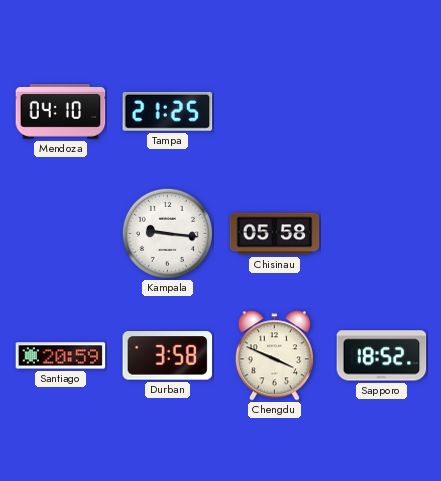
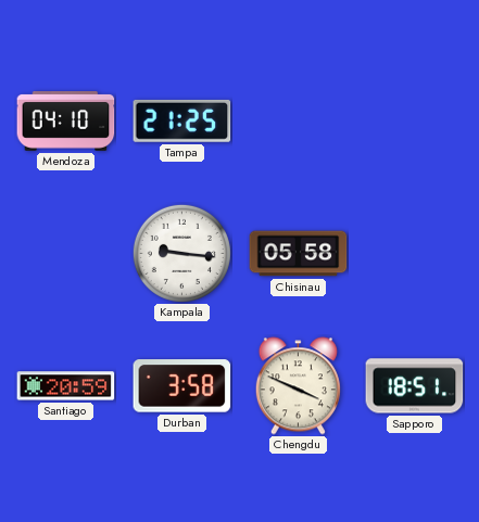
Sapporo: 18:52 -> 18:51 (415, 386)
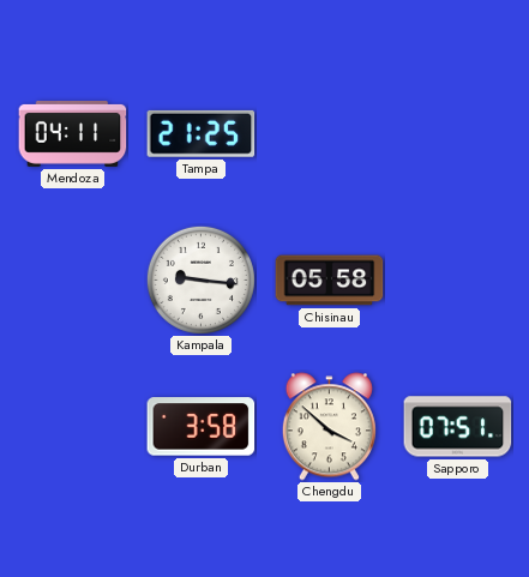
Mendoza: 04:10 -> 04:11 (73, 134)
Santiago: 20:59 -> none (66, 386)
Chengdu: 3:49 -> 3:52 (329, 427)
Sapporo: 18:51 -> 07:51 (458, 427)
